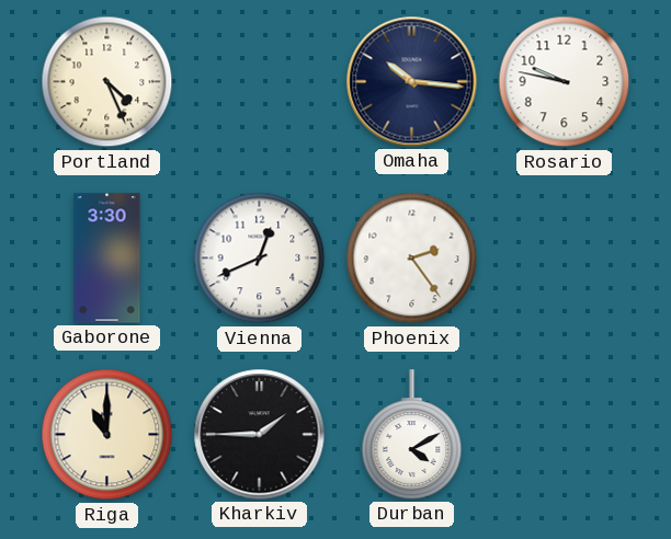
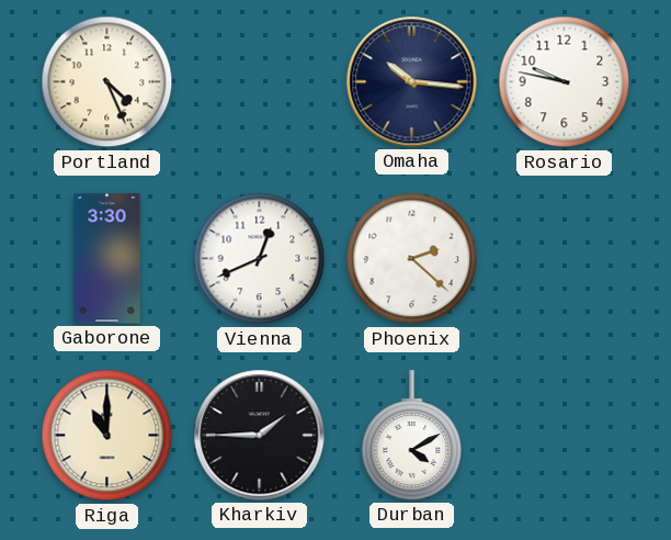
Phoenix: 2:24 -> 2:22 (412, 259)
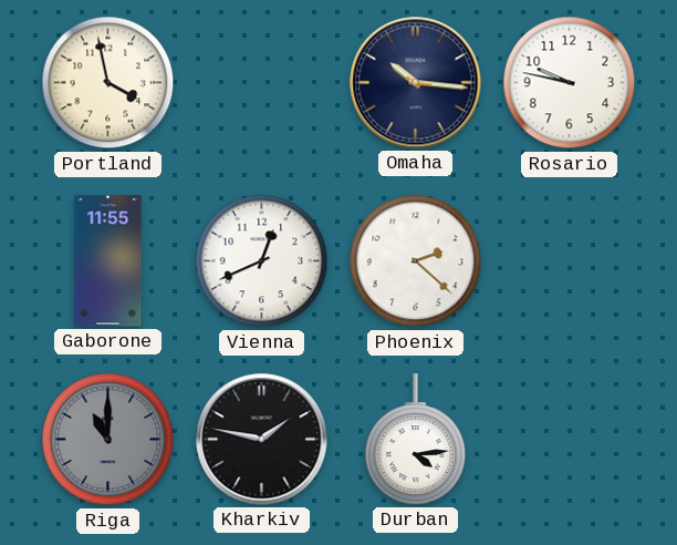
Portland: 4:26 -> 3:58 (108, 83)
Gaborone: 3:30 -> 11:55 (108, 261)
Riga dial: cream -> grey (108, 440)
Kharkiv: 1:45 -> 1:47 (262, 440)
Durban: 4:10 -> 4:14 (416, 440)
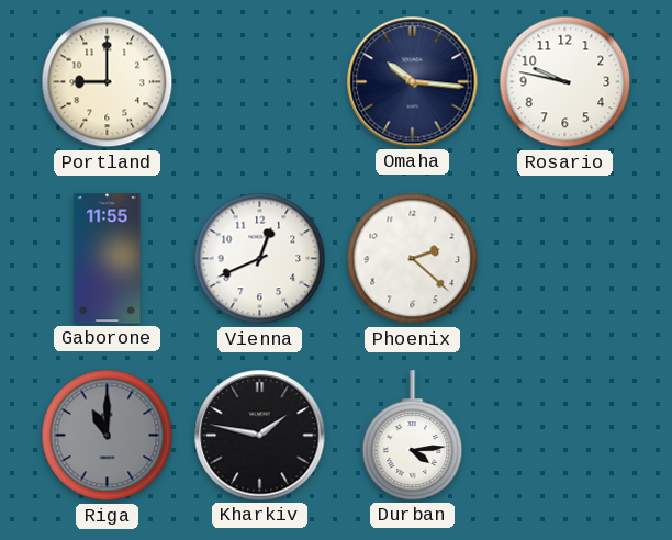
Portland: 3:58 -> 9:00 (108, 82)
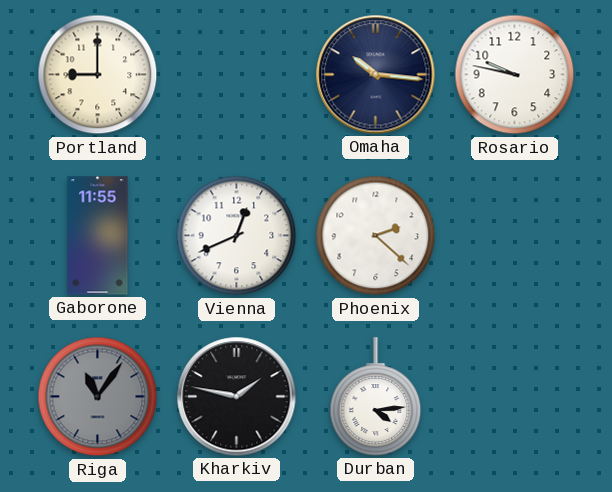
Riga: 11:00 -> 11:06 (98, 397)
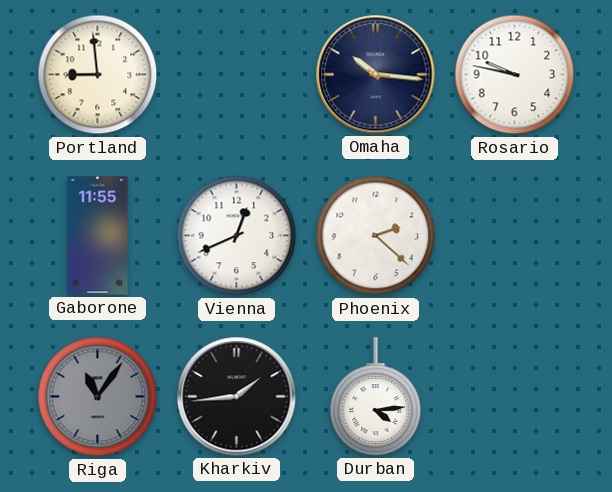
Portland: 9:00 -> 8:59 (98, 75)
Kharkiv: 1:47 -> 1:44 (237, 397)
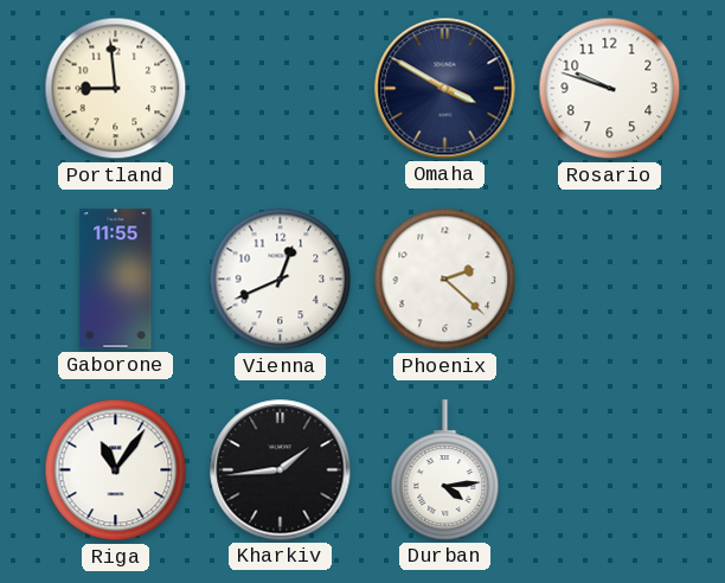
Omaha: 10:16 -> 3:50 (445, 89)
Rosario: 9:47 -> 9:48 (610, 89)
Riga dial: grey -> white (116, 470)
